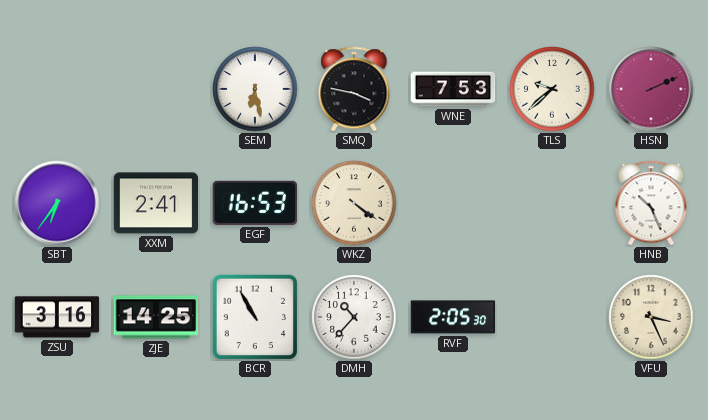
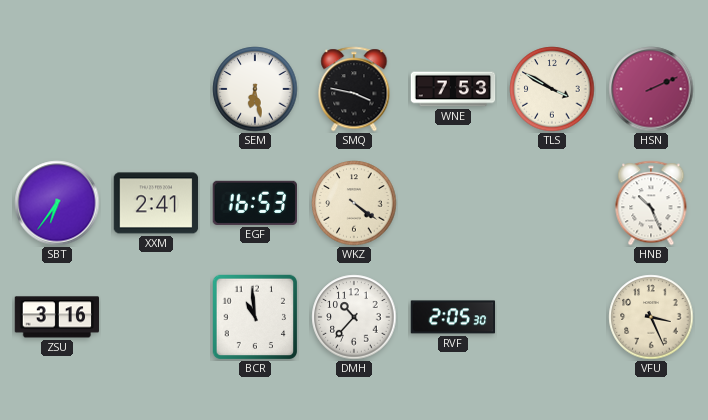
TLS: 9:38 -> 3:50 (552, 89)
ZJE: 14:25 -> none (156, 317)
BCR: 10:55 -> 10:59 (255, 317)
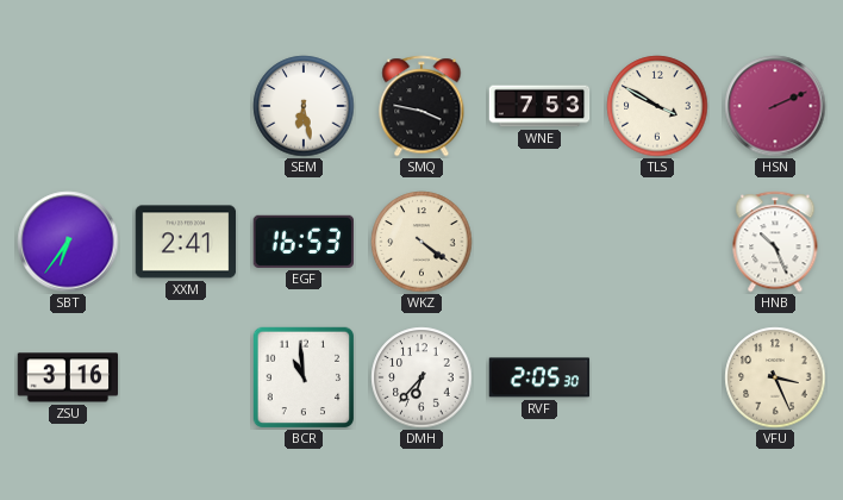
DMH: 10:37 -> 6:37 (421, 377)
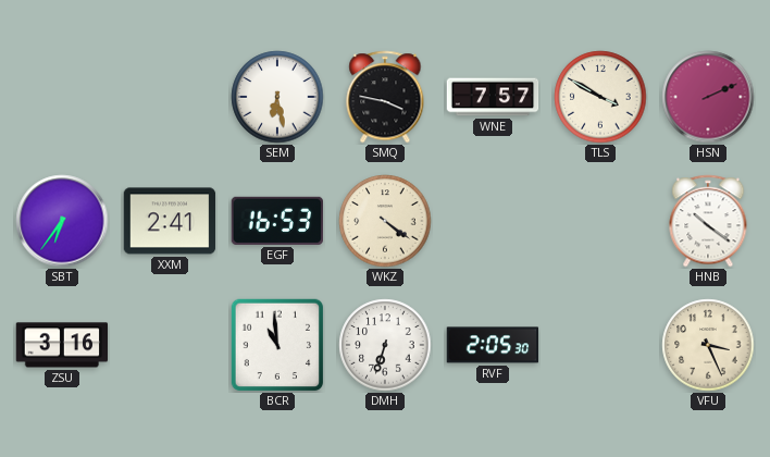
WNE: 7:53 -> 7:57 (493, 97)
HNB: 10:26 -> 10:21 (708, 221)
DMH: 6:37 -> 6:33 (385, 345)
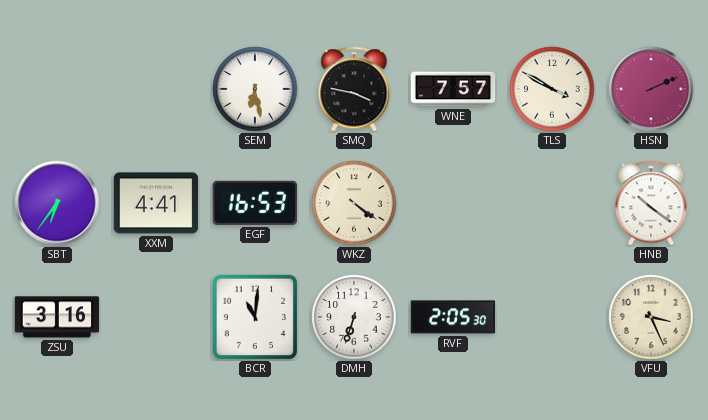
XXM: 2:41 -> 4:41 (156, 203)
BCR: 10:59 -> 11:01 (255, 317)
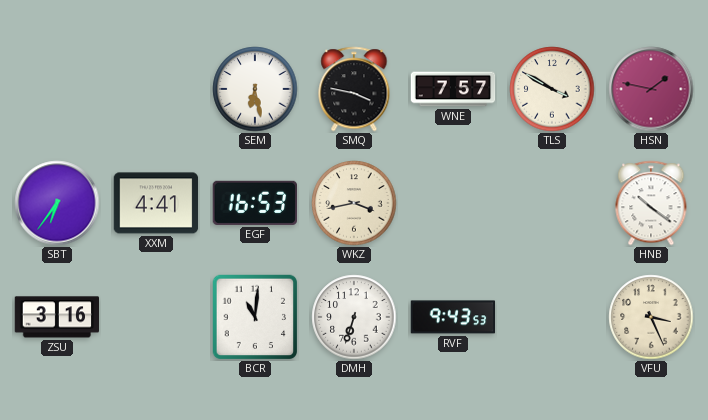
HSN: 2:11 -> 1:47 (651, 89)
WKZ: 4:21 -> 3:43 (354, 203)
RVF: 2:05 -> 9:43 (453, 317)
